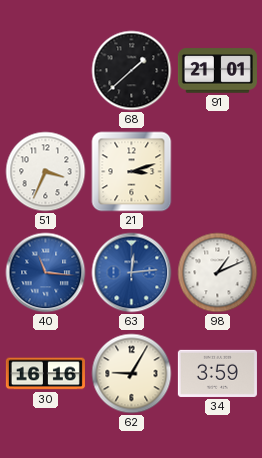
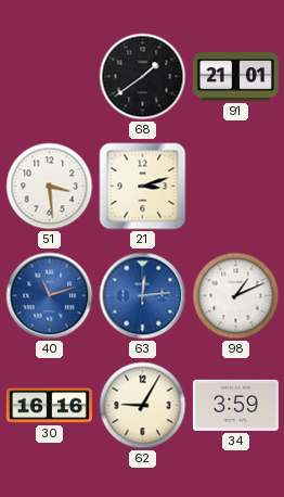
68: 1:38 -> 1:39 (143, 77)
51: 3:34 -> 3:29 (50, 187)
40: 11:16 -> 11:12 (50, 296)
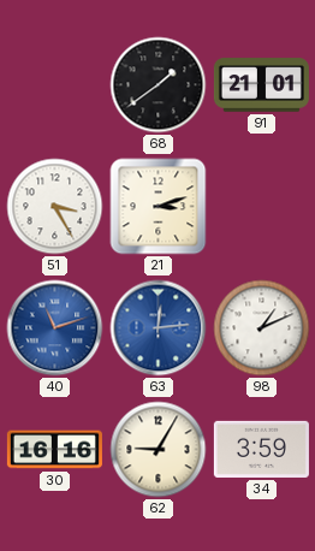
51: 3:29 -> 3:25 (55, 207)
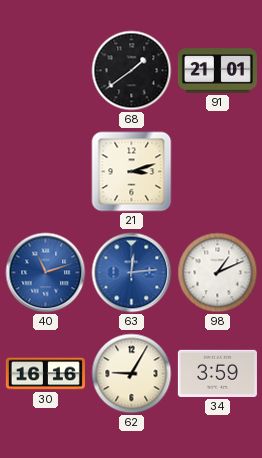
51: 3:25 -> none (55, 207)
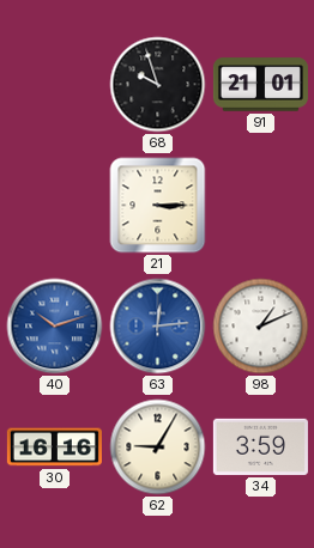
68: 1:39 -> 9:57 (158, 85)
21: 3:12 -> 3:15 (158, 206)
40: 11:12 -> 10:12 (55, 327)
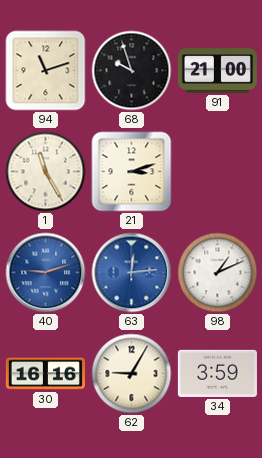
94: none -> 11:12 (46, 71)
91: 21:01 -> 21:00 (217, 71)
1: none -> 11:25 (46, 172)
21: 3:15 -> 3:12 (132, 172)
40: 10:12 -> 9:12 (46, 273)
